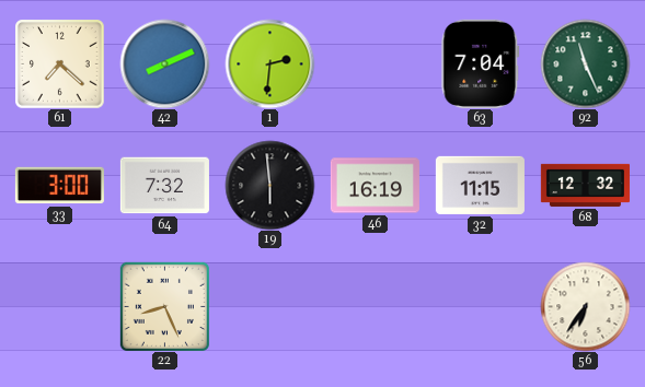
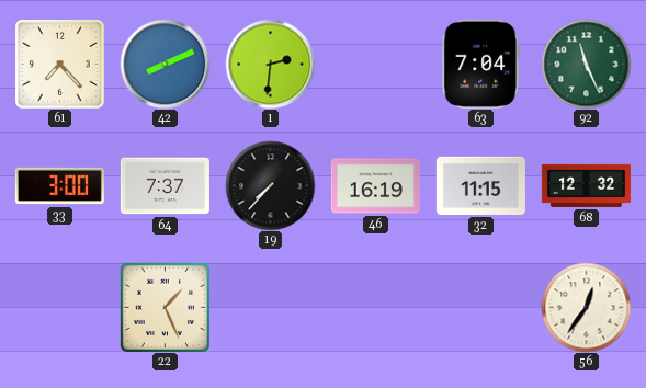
61: 7:22 -> 7:23 (59, 64)
64: 7:32 -> 7:37 (165, 186)
19: 5:59 -> 7:37 (270, 185)
22: 8:26 -> 1:26 (165, 307)
56: 6:36 -> 12:36 (586, 307)
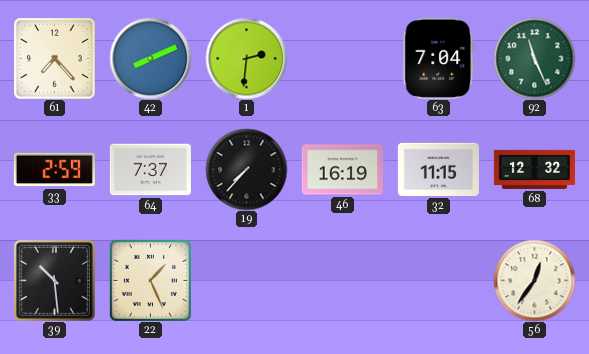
33: 3:00 -> 2:59 (54, 170)
39: none -> 10:29 (54, 280)
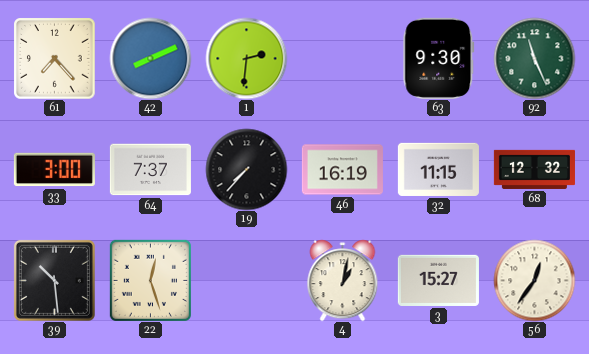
63: 7:04 -> 9:30 (439, 58)
33: 2:59 -> 3:00 (54, 170)
22: 1:26 -> 12:27 (150, 280)
4: none -> 1:02 (343, 280)
3: none -> 15:27 (438, 280)
